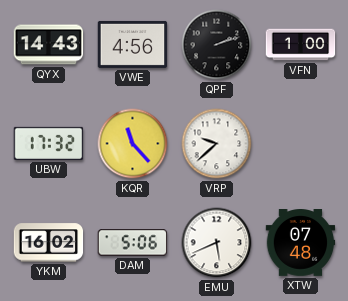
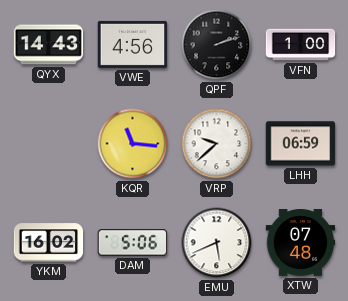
UBW: 17:32 -> none (49, 143)
KQR: 11:23 -> 11:16 (133, 144)
LHH: none -> 06:59 (301, 144)
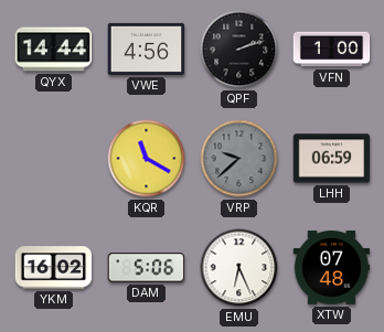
QYX: 14:43 -> 14:44 (54, 50)
KQR: 11:16 -> 11:20 (147, 159)
VRP dial: white -> grey (239, 159)
EMU: 5:41 -> 6:26 (239, 268)
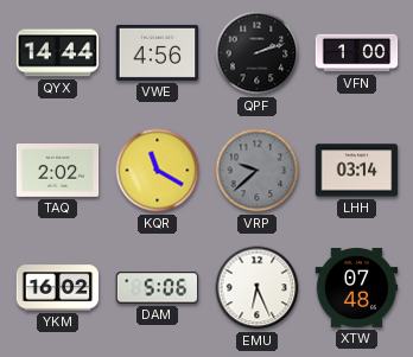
TAQ: none -> 2:02 (58, 171)
LHH: 06:59 -> 03:14 (357, 171)
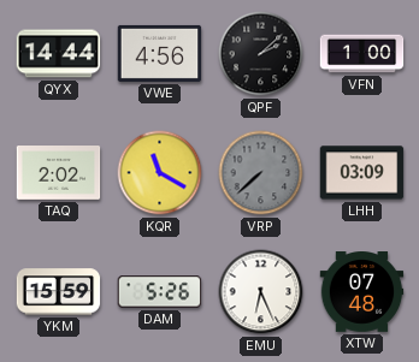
QPF: 2:12 -> 2:08 (261, 54)
VRP: 9:38 -> 7:38 (261, 173)
LHH: 03:14 -> 03:09 (362, 173)
YKM: 16:02 -> 15:59 (59, 292)
DAM: 5:06 -> 5:26 (160, 292)
